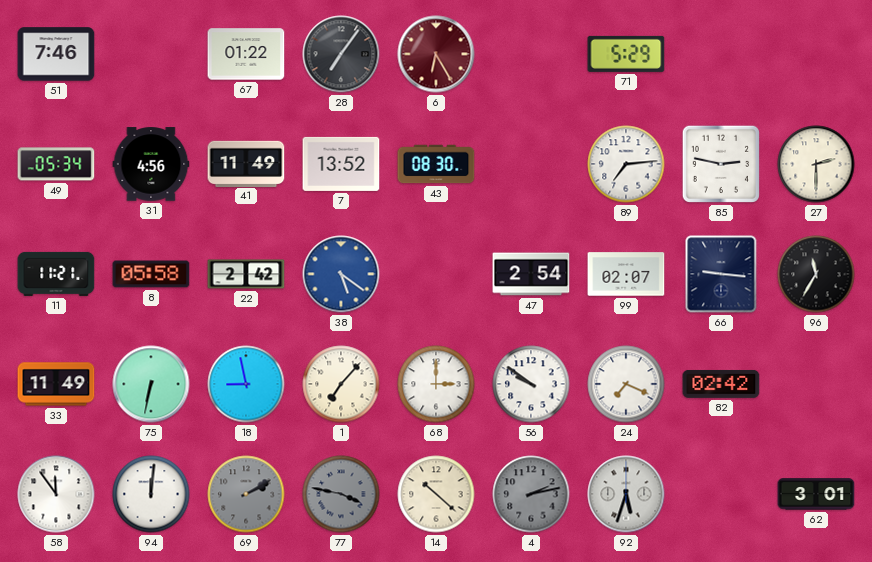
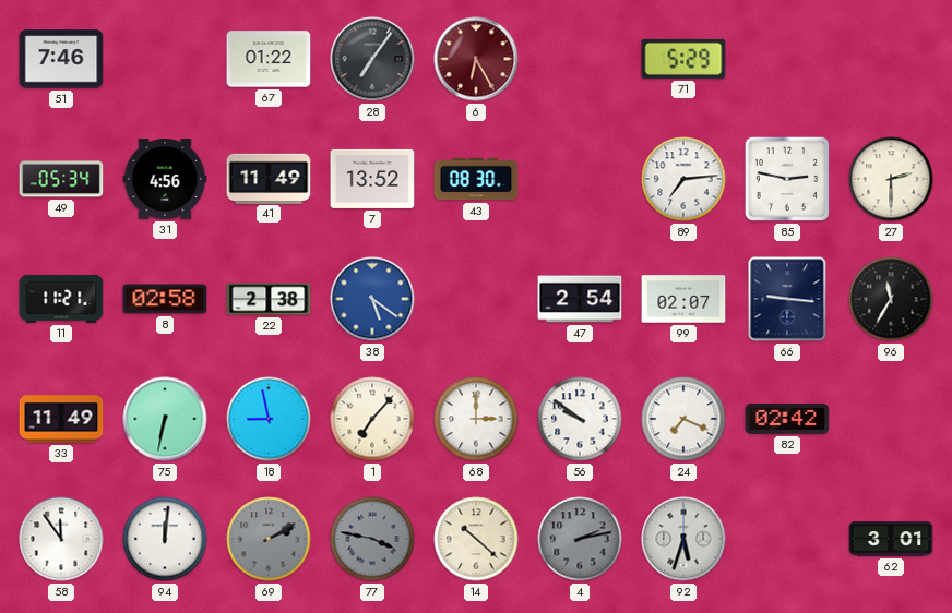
8: 05:58 -> 02:58 (165, 299)
22: 2:42 -> 2:38 (269, 299)
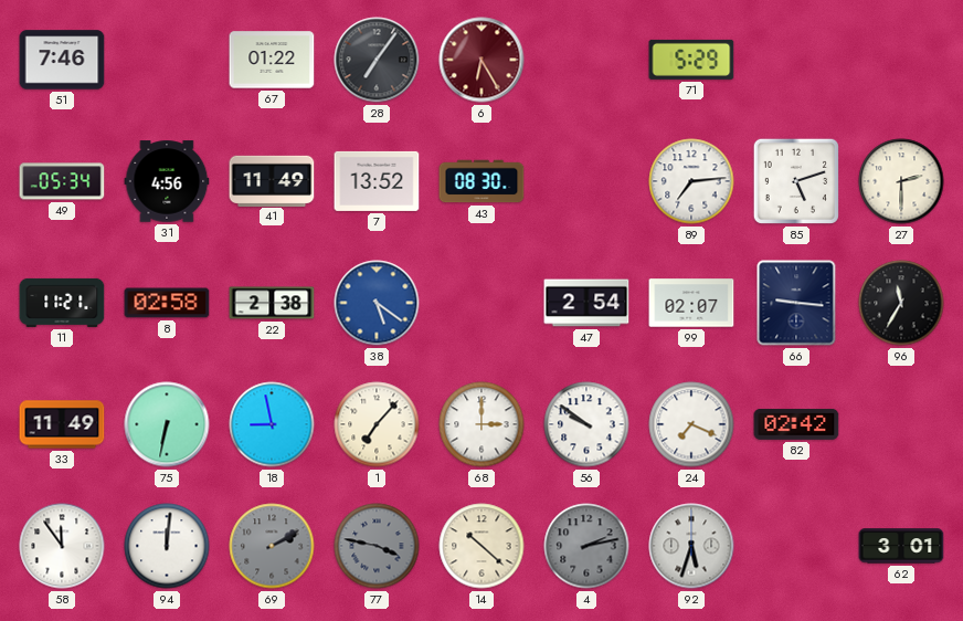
85: 2:47 -> 5:12 (796, 181)
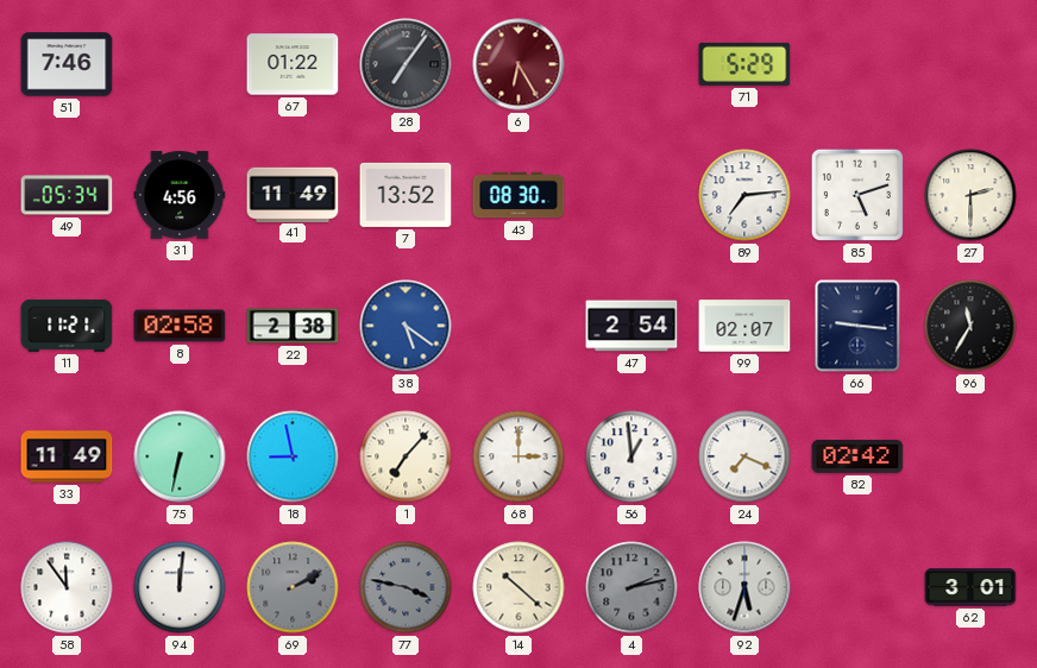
56: 9:51 -> 12:59 (631, 456)
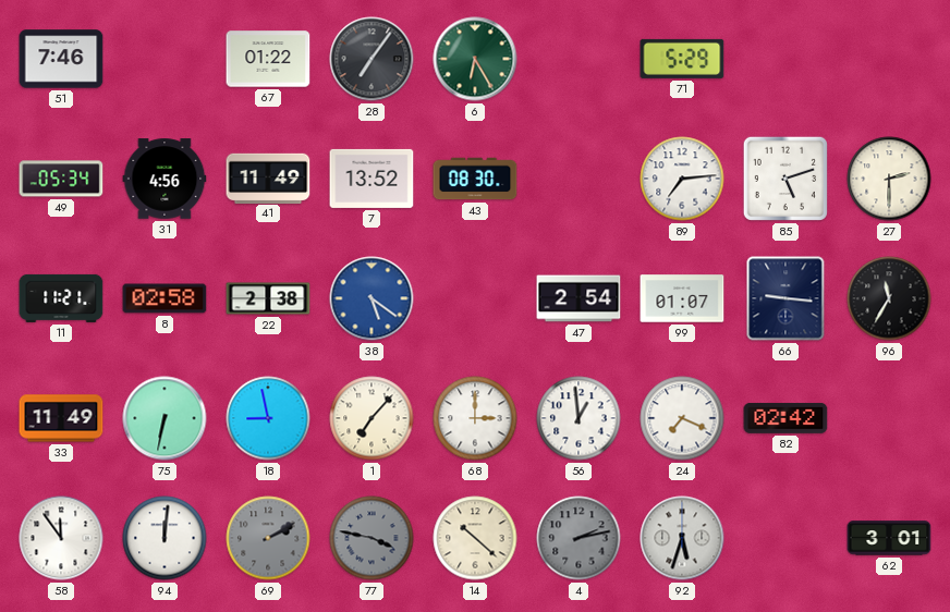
6 dial: burgundy -> green (475, 59)
99: 02:07 -> 01:07 (682, 298)
